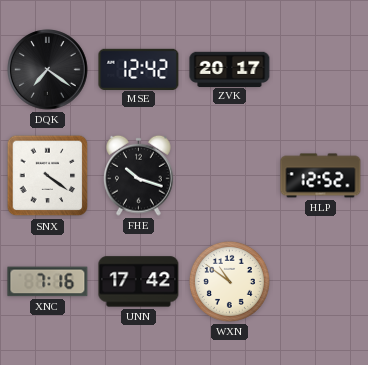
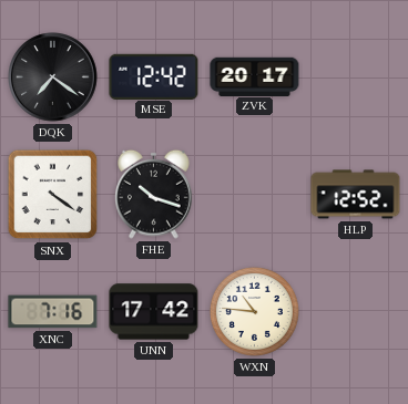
WXN: 10:51 -> 10:46 (254, 311)
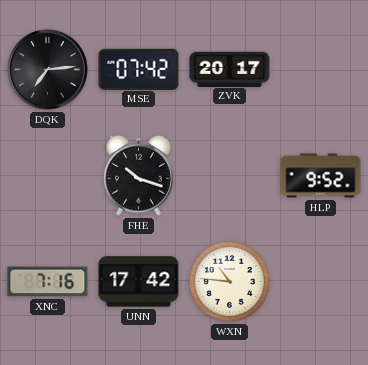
DQK: 7:21 -> 7:14 (48, 70)
MSE: 12:42 -> 07:42 (139, 69)
SNX: 4:21 -> none (53, 195)
HLP: 12:52 -> 9:52 (321, 176)
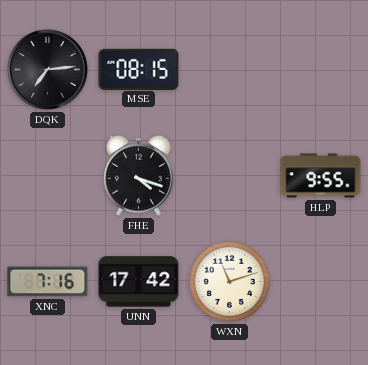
MSE: 07:42 -> 08:15 (139, 69)
ZVK: 20:17 -> none (230, 69)
FHE: 10:18 -> 4:18 (139, 175)
HLP: 9:52 -> 9:55 (321, 176)
WXN: 10:46 -> 11:12 (229, 281)
